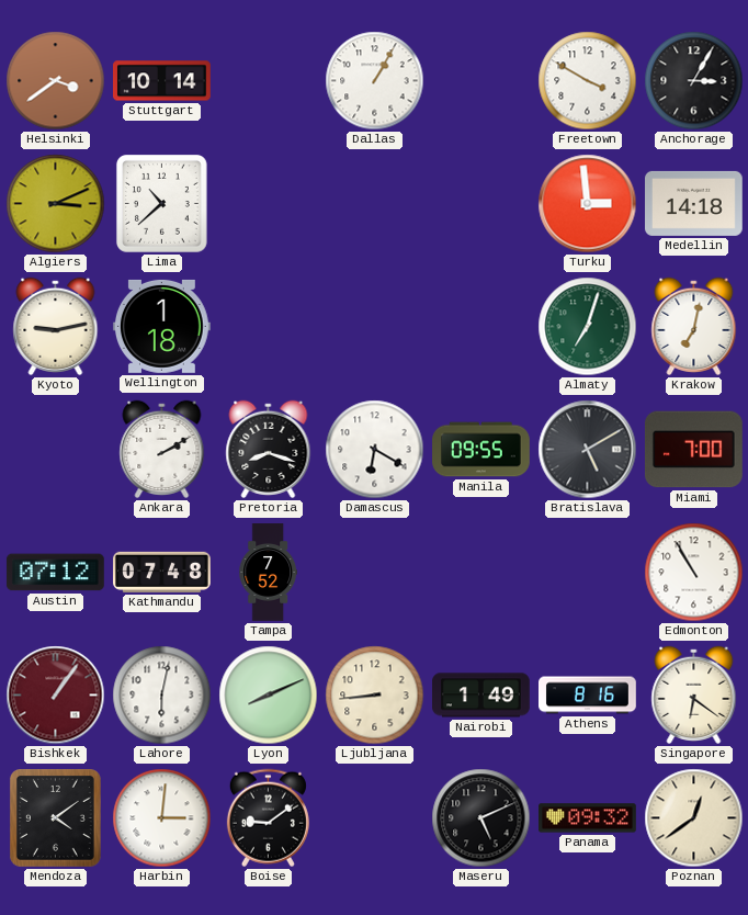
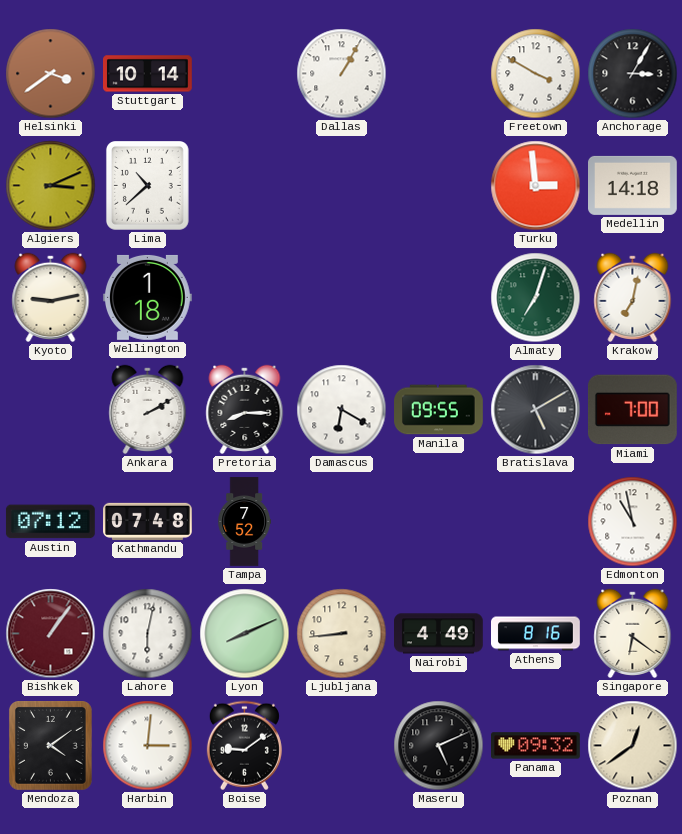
Pretoria: 8:18 -> 8:15 (245, 409)
Edmonton: 10:55 -> 10:58 (633, 522)
Nairobi: 1:49 -> 4:49 (439, 634)
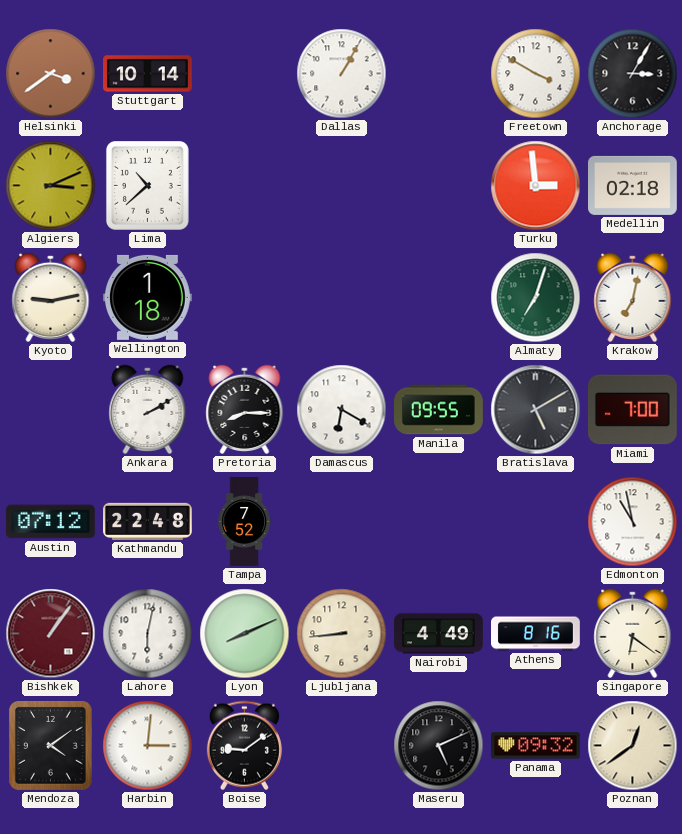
Medellin: 14:18 -> 02:18 (633, 185)
Kathmandu: 07:48 -> 22:48 (148, 521)
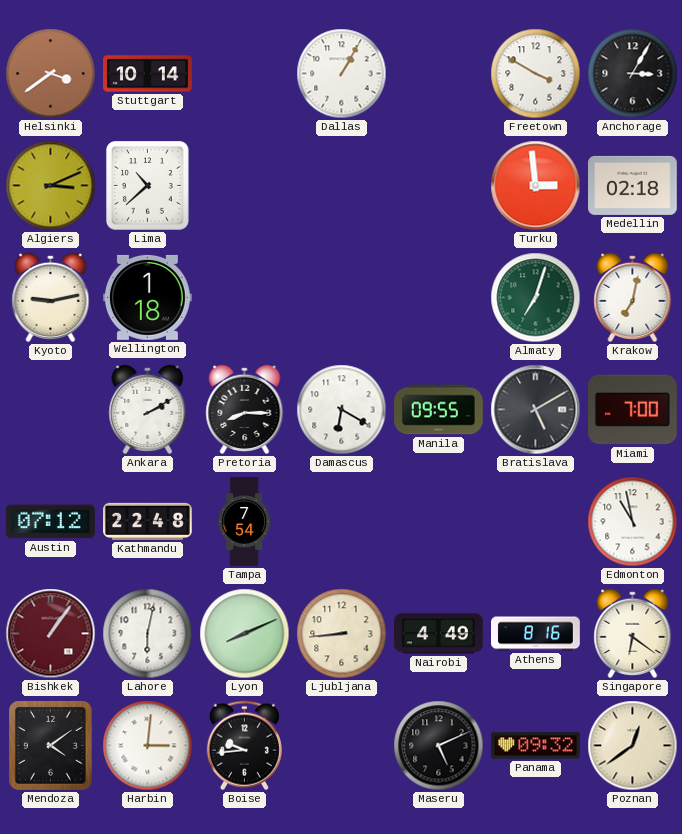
Tampa: 7:52 -> 7:54 (244, 522)
Boise: 9:09 -> 9:44 (244, 746)
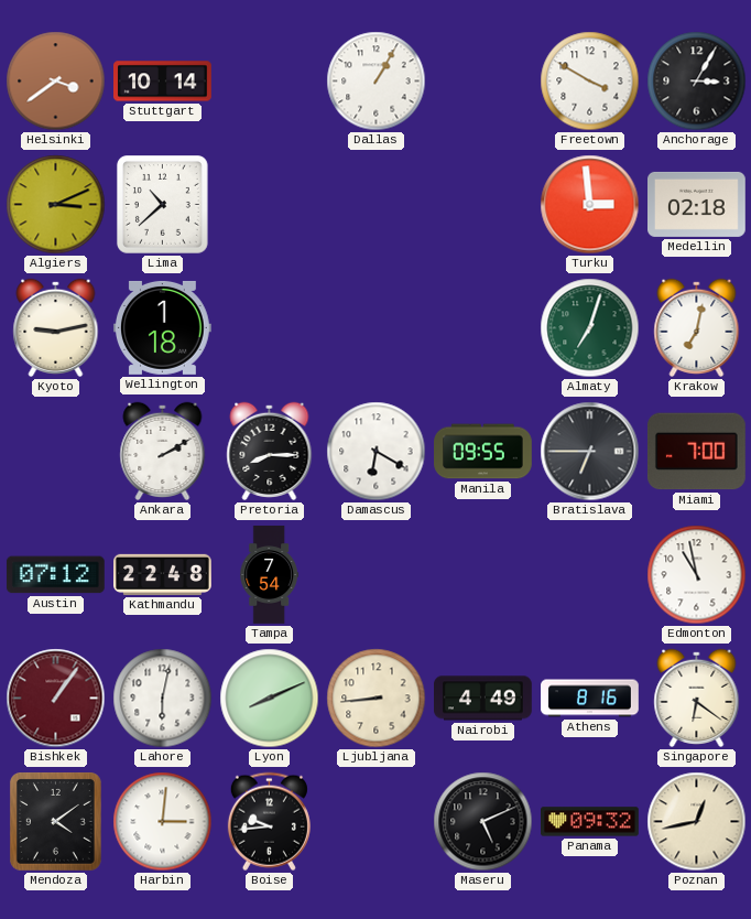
Bratislava: 5:10 -> 6:45 (590, 452)
Poznan: 12:39 -> 12:43 (697, 822)
